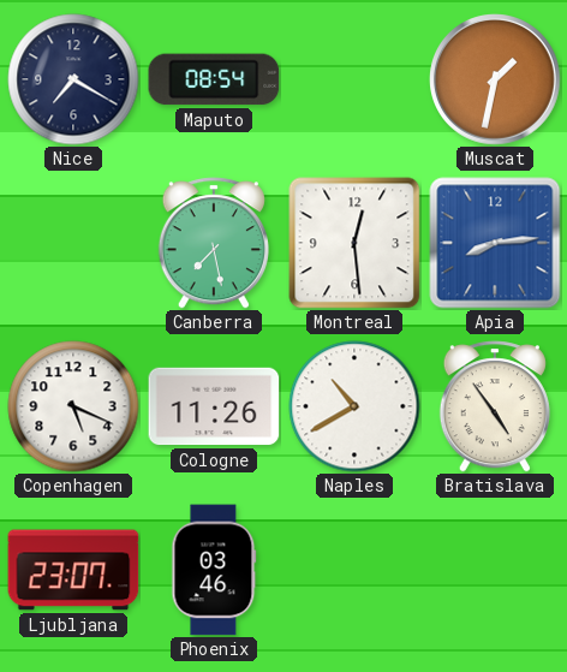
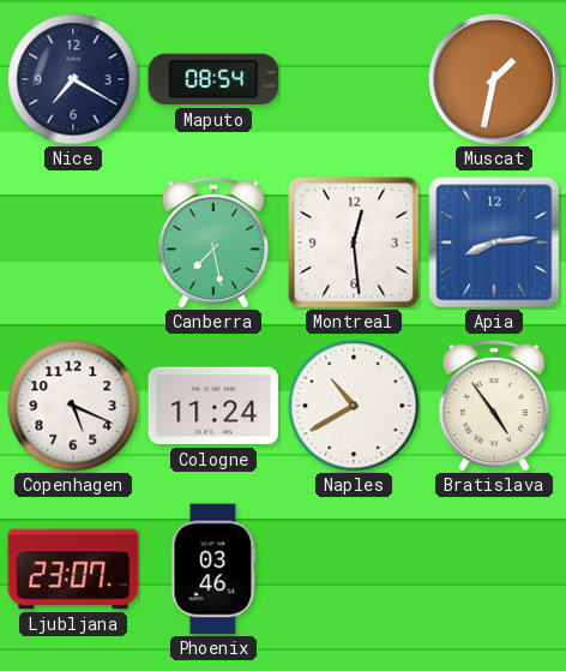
Cologne: 11:26 -> 11:24 (213, 406)
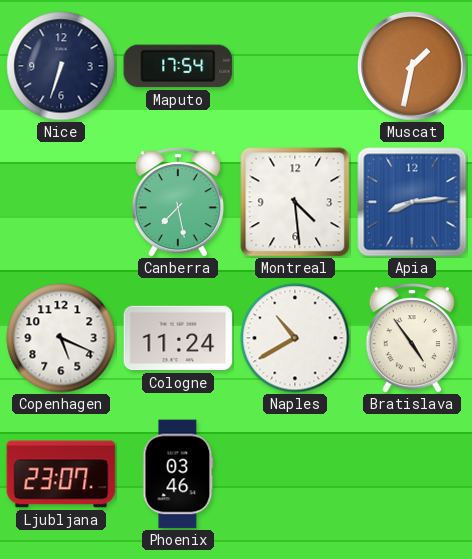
Nice: 7:20 -> 6:33 (61, 66)
Maputo: 08:54 -> 17:54 (178, 66)
Montreal: 12:29 -> 4:29 (295, 202)
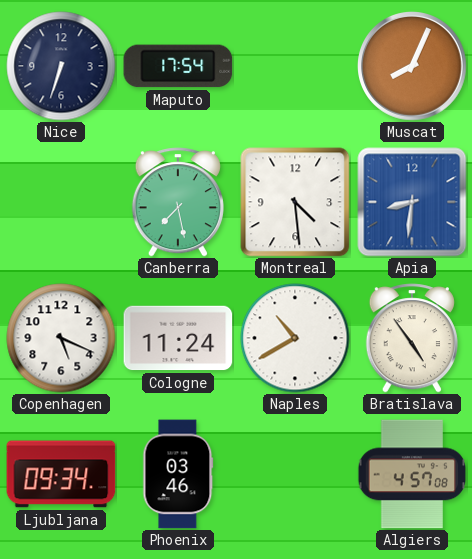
Muscat: 1:32 -> 8:04 (413, 67)
Apia: 8:14 -> 8:31 (412, 202)
Ljubljana: 23:07 -> 09:34 (61, 474)
Algiers: none -> 4:57 (412, 474)
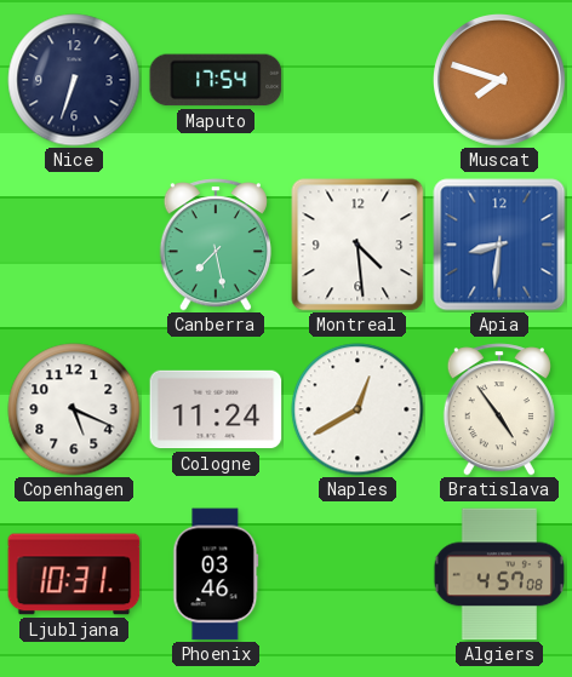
Muscat: 8:04 -> 7:48 (501, 81)
Naples: 10:40 -> 12:40 (358, 409)
Ljubljana: 09:34 -> 10:31 (74, 574)
